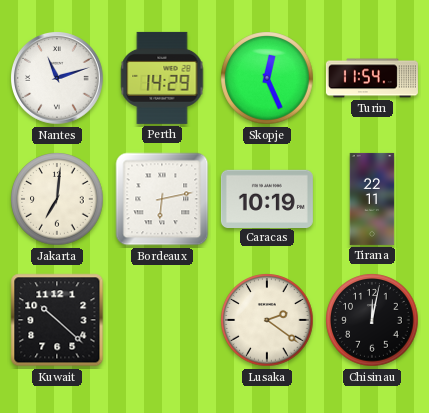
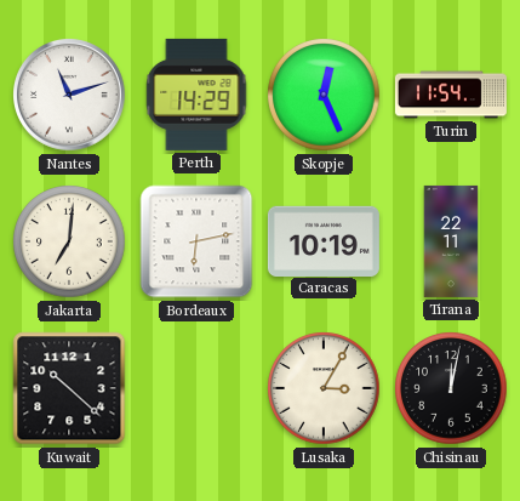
Lusaka: 2:21 -> 3:05 (324, 388)
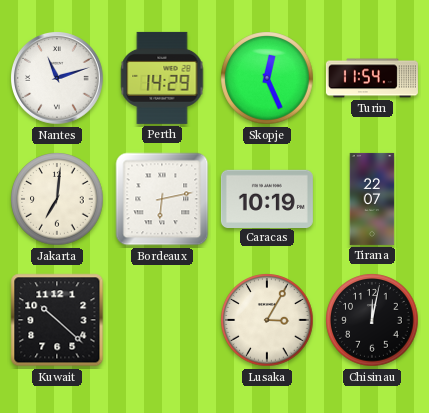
Tirana: 22:11 -> 22:07 (372, 199)
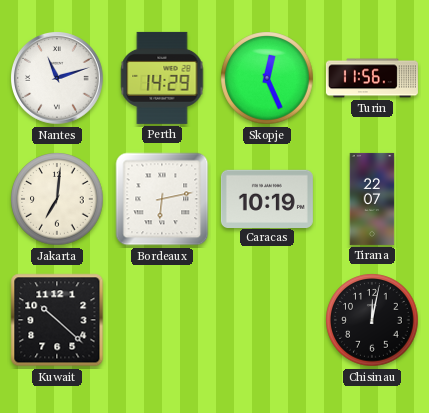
Turin: 11:54 -> 11:56 (372, 78)
Lusaka: 3:05 -> none (267, 320)
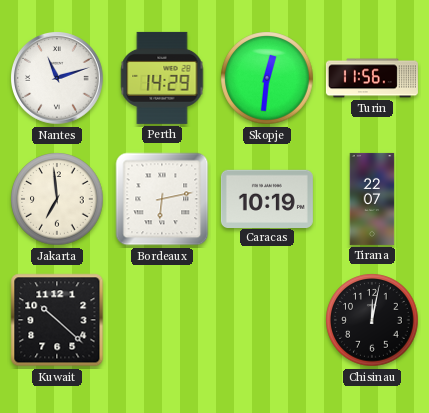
Skopje: 12:26 -> 12:31 (267, 78)
Jakarta: 7:01 -> 6:59 (57, 199)
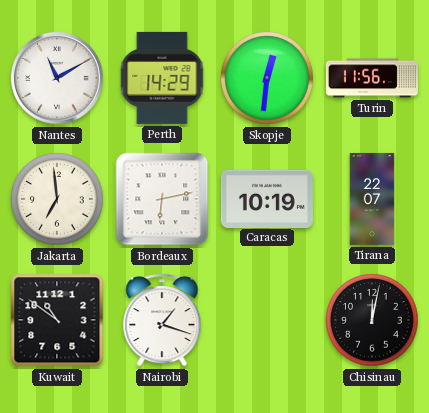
Nantes: 11:12 -> 11:10 (58, 79)
Kuwait: 10:22 -> 10:51 (57, 320)
Nairobi: none -> 1:18 (162, 320)
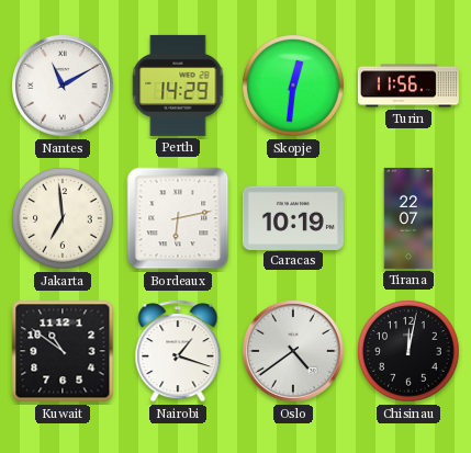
Oslo: none -> 4:39 (294, 352)
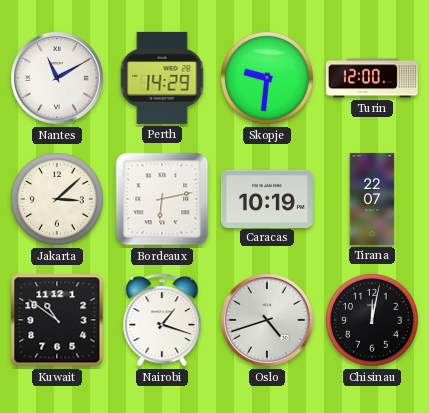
Skopje: 12:31 -> 9:31 (267, 78)
Turin: 11:56 -> 12:00 (372, 78)
Jakarta: 6:59 -> 3:08 (57, 199)
Oslo: 4:39 -> 4:42 (268, 321)
